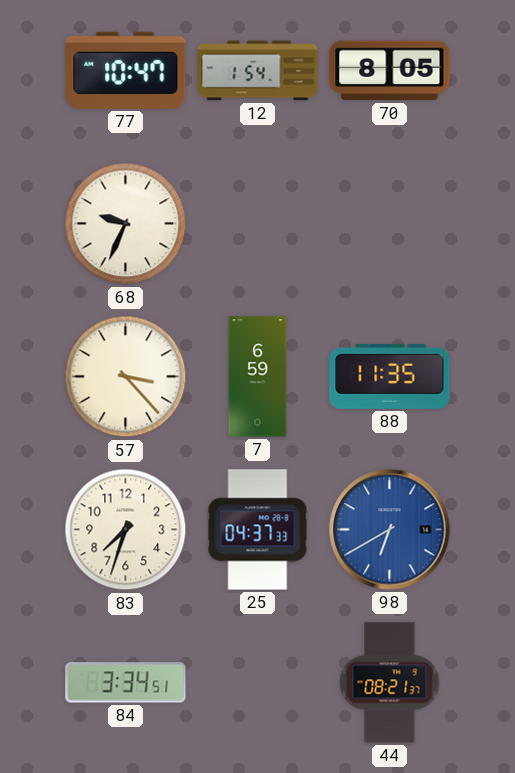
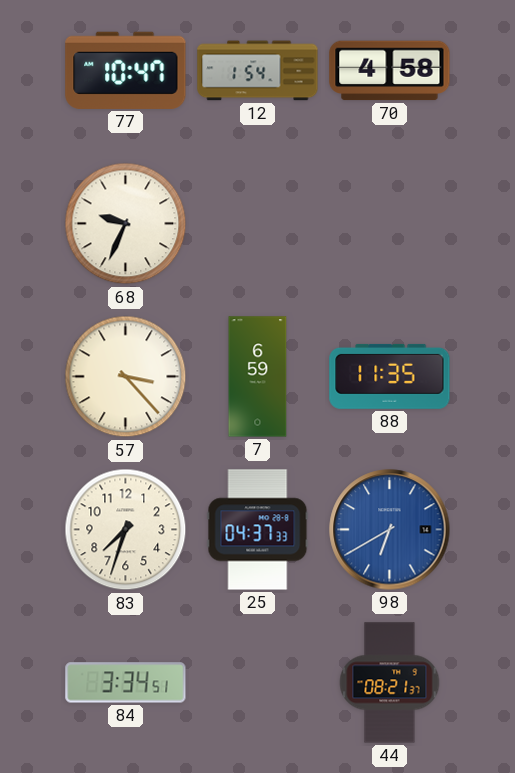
70: 8:05 -> 4:58 (390, 71)
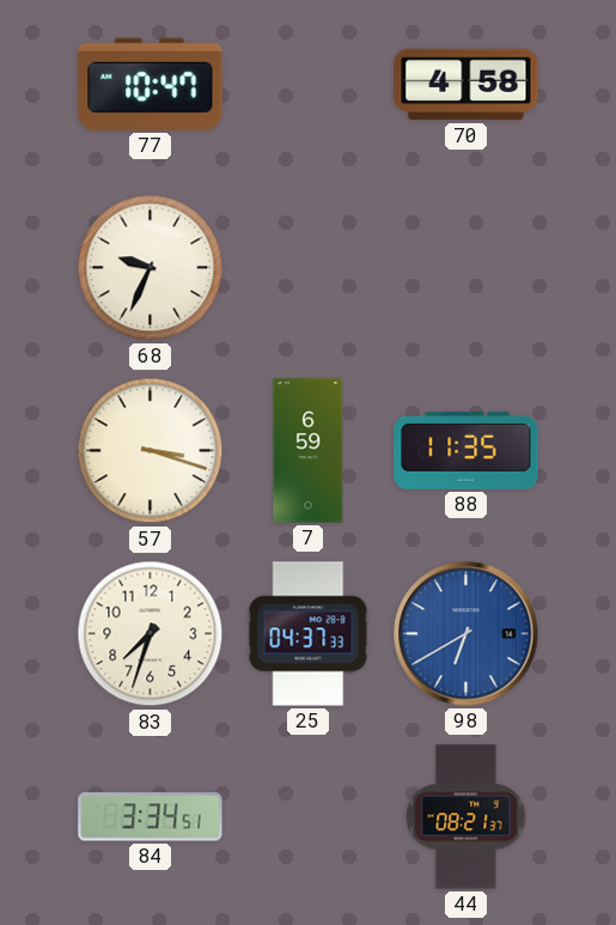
12: 1:54 -> none (258, 71)
57: 3:23 -> 3:18 (151, 451)
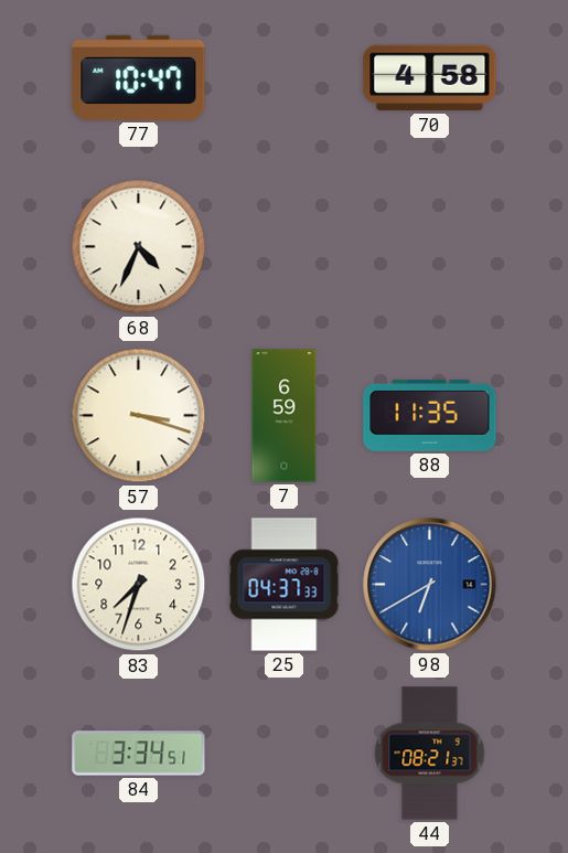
68: 9:34 -> 4:34 (139, 247)
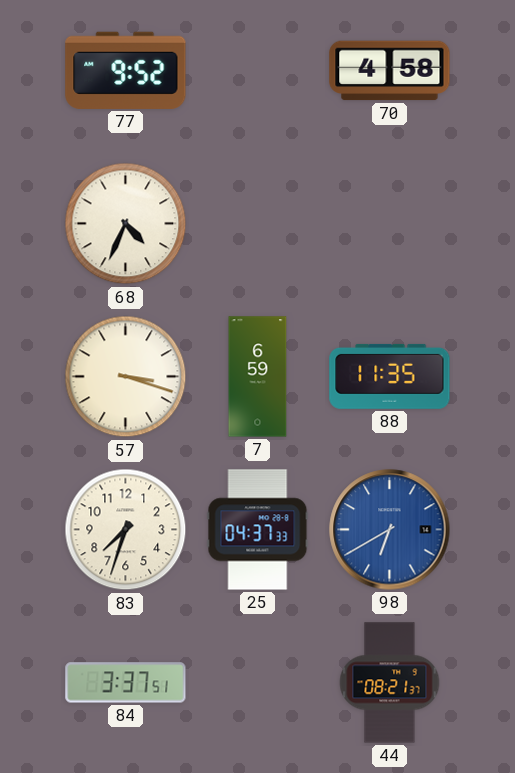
77: 10:47 -> 9:52 (126, 70)
84: 3:34 -> 3:37 (126, 683)
